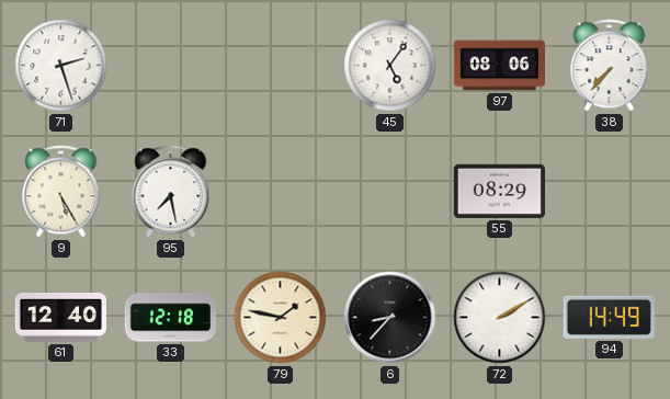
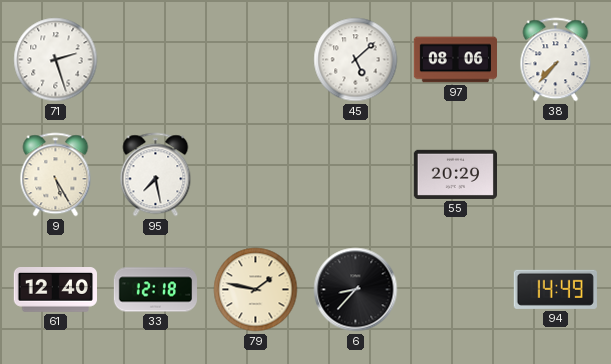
45: 5:06 -> 5:08 (356, 60)
55: 08:29 -> 20:29 (455, 174)
72: 2:10 -> none (500, 318)
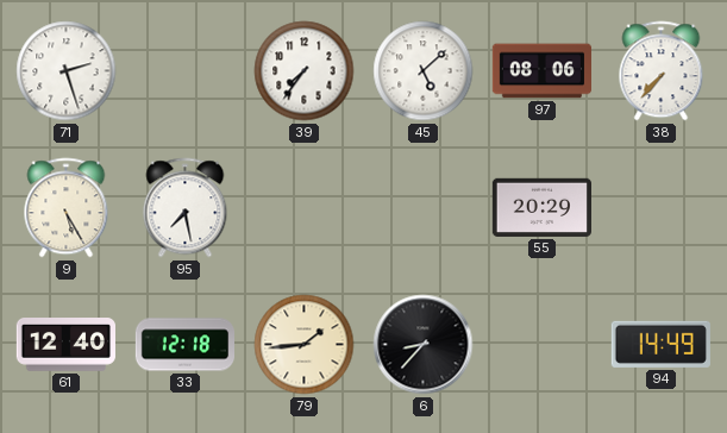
39: none -> 7:36 (305, 71)
79: 1:47 -> 1:44 (305, 345)
